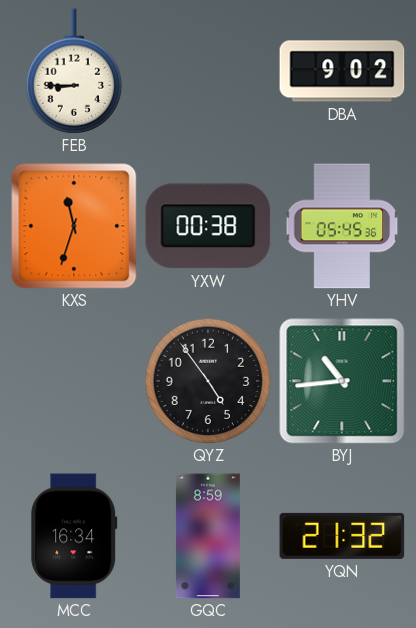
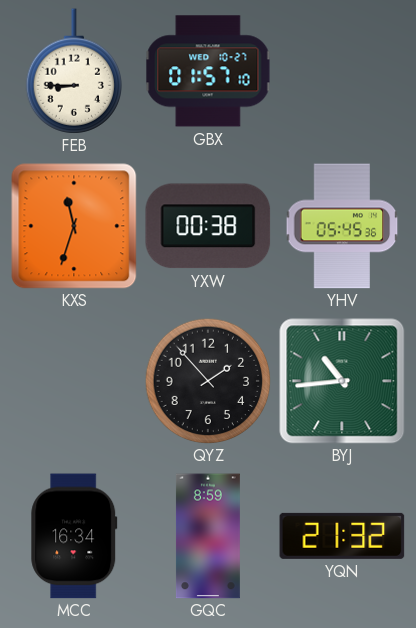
GBX: none -> 01:57 (208, 71)
DBA: 9:02 -> none (342, 71)
QYZ: 4:54 -> 1:53 (208, 381)
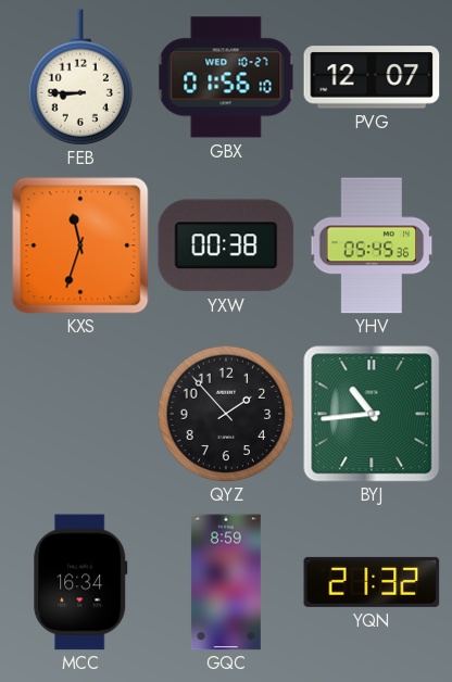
GBX: 01:57 -> 01:56 (226, 77)
PVG: none -> 12:07 (372, 77)
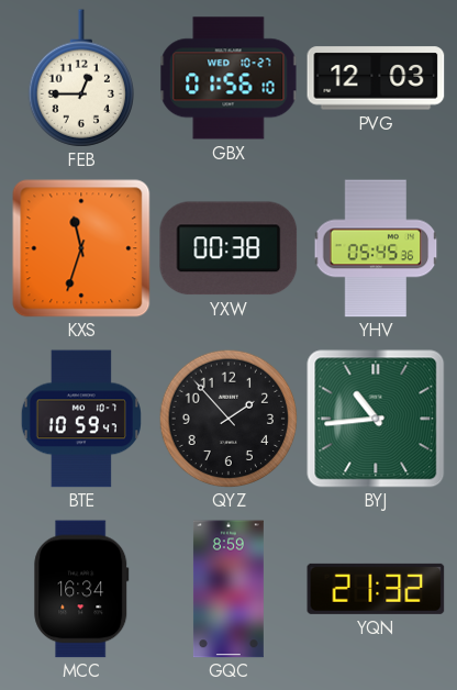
FEB: 8:45 -> 12:45 (80, 78)
PVG: 12:07 -> 12:03 (376, 78)
BTE: none -> 10:59 (81, 419)
